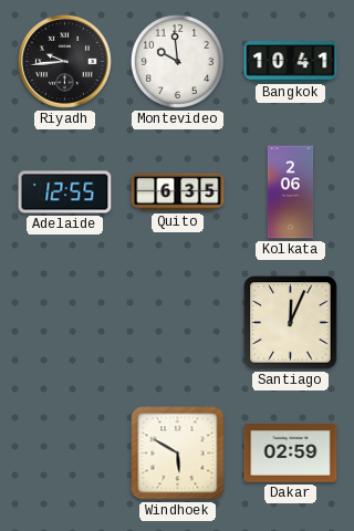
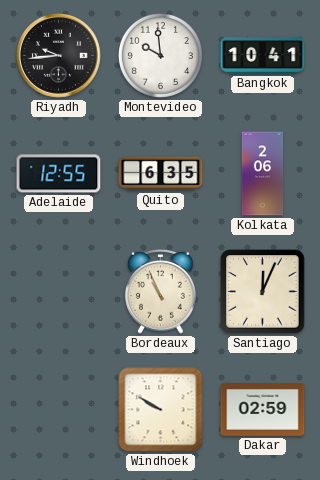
Bordeaux: none -> 10:56 (161, 291)
Windhoek: 5:50 -> 9:50 (161, 410)
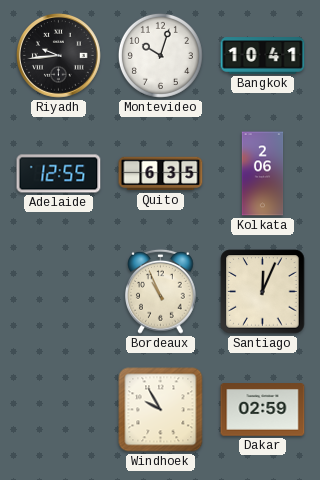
Montevideo: 9:59 -> 10:03 (160, 55)
Windhoek: 9:50 -> 9:55 (161, 410)
